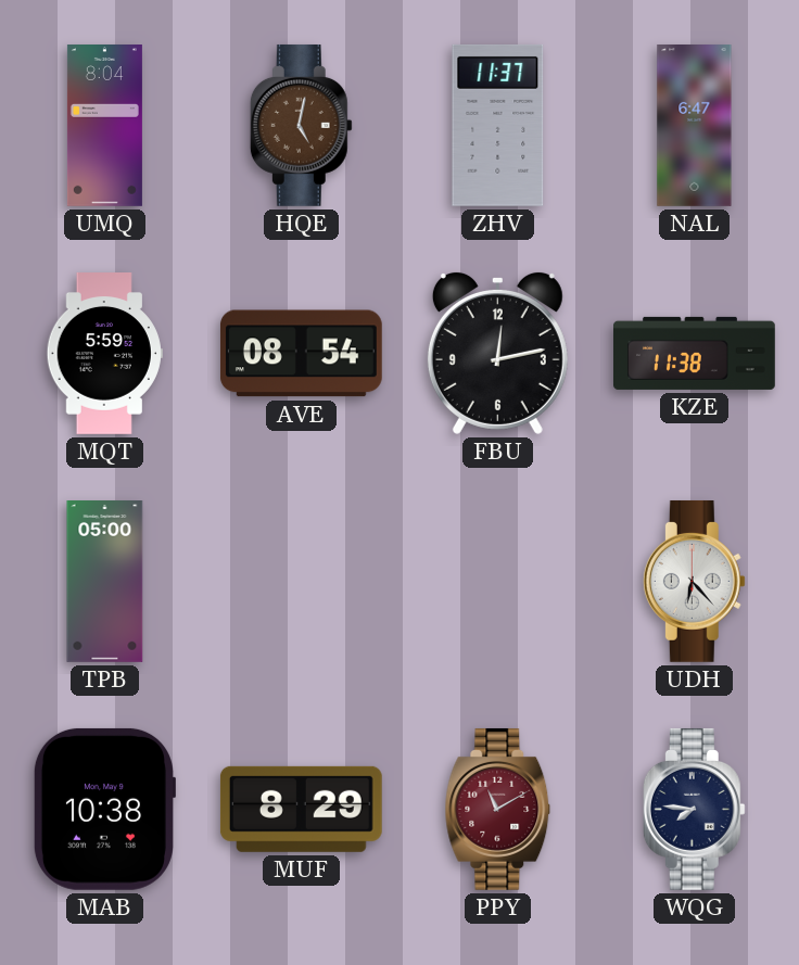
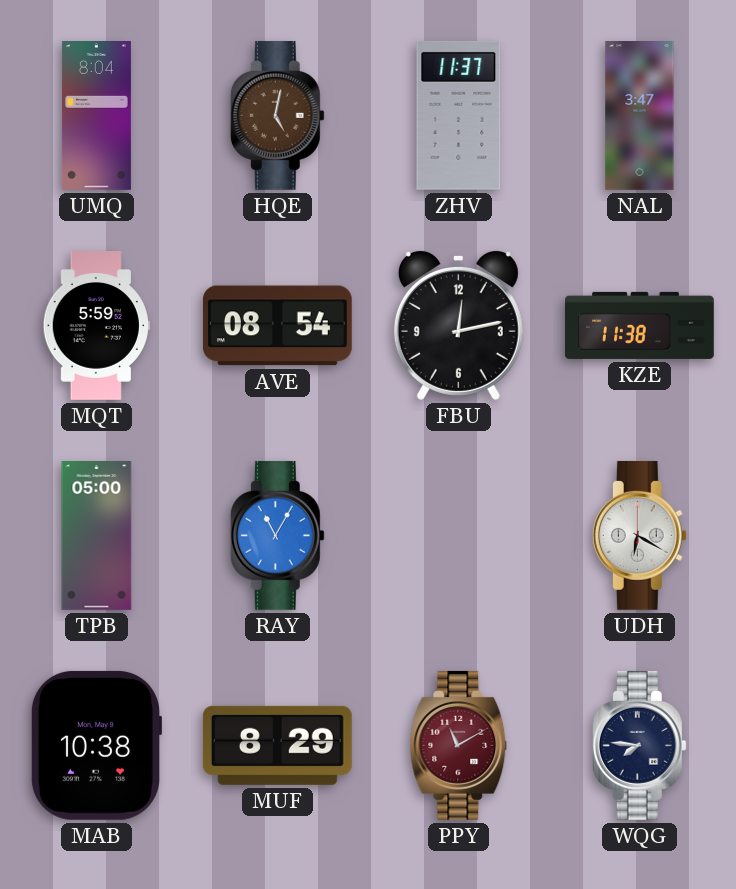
NAL: 6:47 -> 3:47 (640, 116)
RAY: none -> 11:05 (277, 535)
UDH: 6:23 -> 6:20 (639, 535)
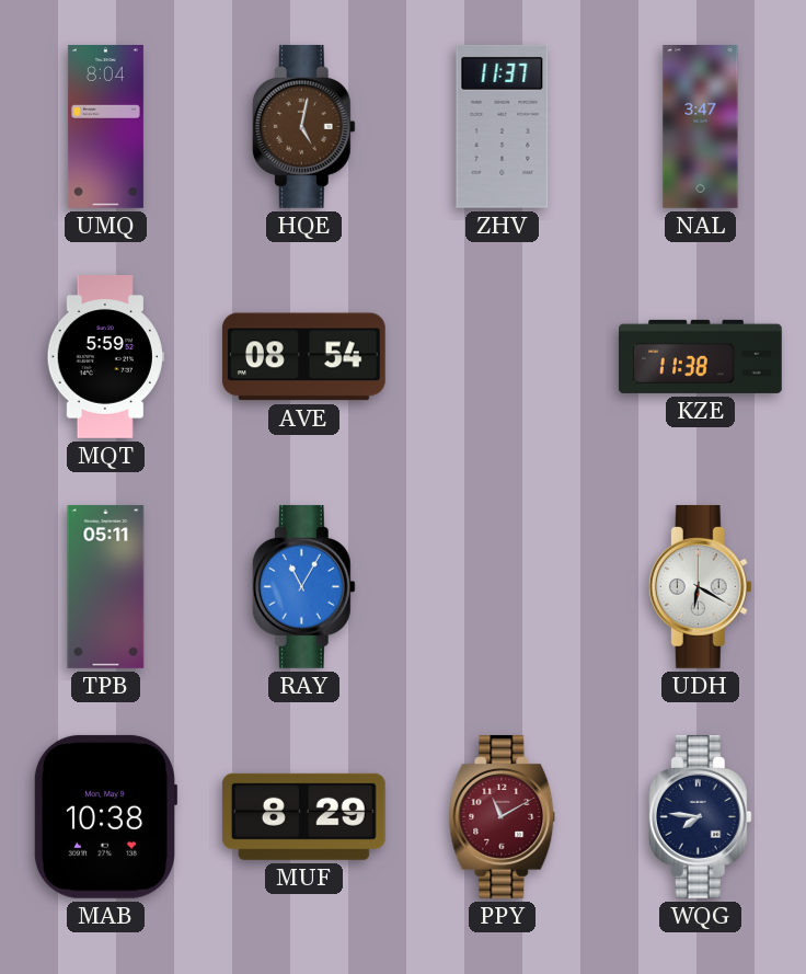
FBU: 12:13 -> none (458, 325)
TPB: 05:00 -> 05:11 (106, 587)
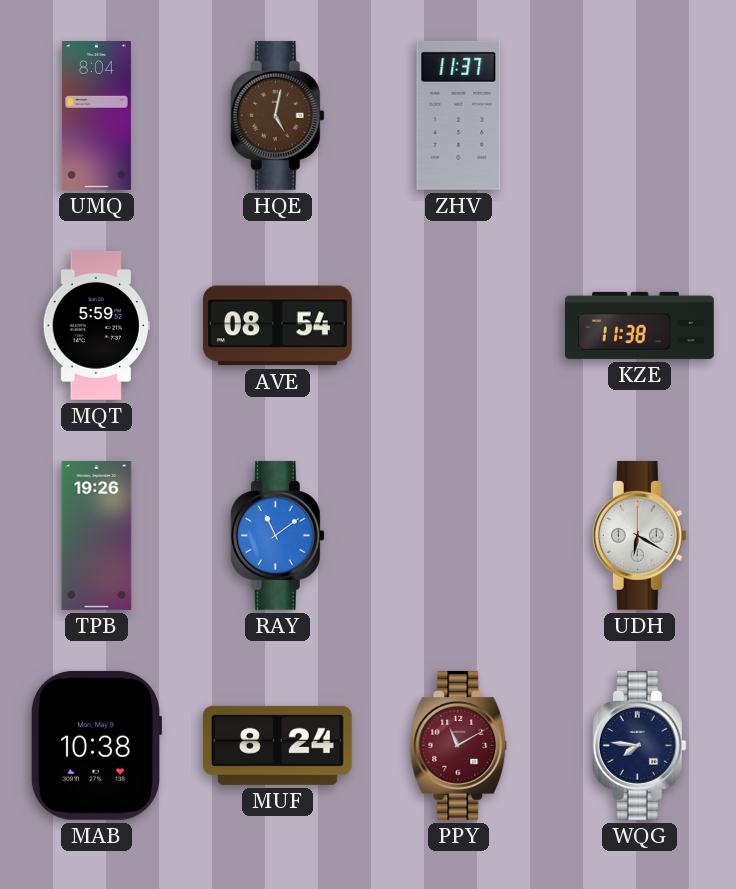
NAL: 3:47 -> none (701, 127)
TPB: 05:11 -> 19:26 (97, 536)
RAY: 11:05 -> 11:09 (277, 535)
MUF: 8:29 -> 8:24 (277, 745)
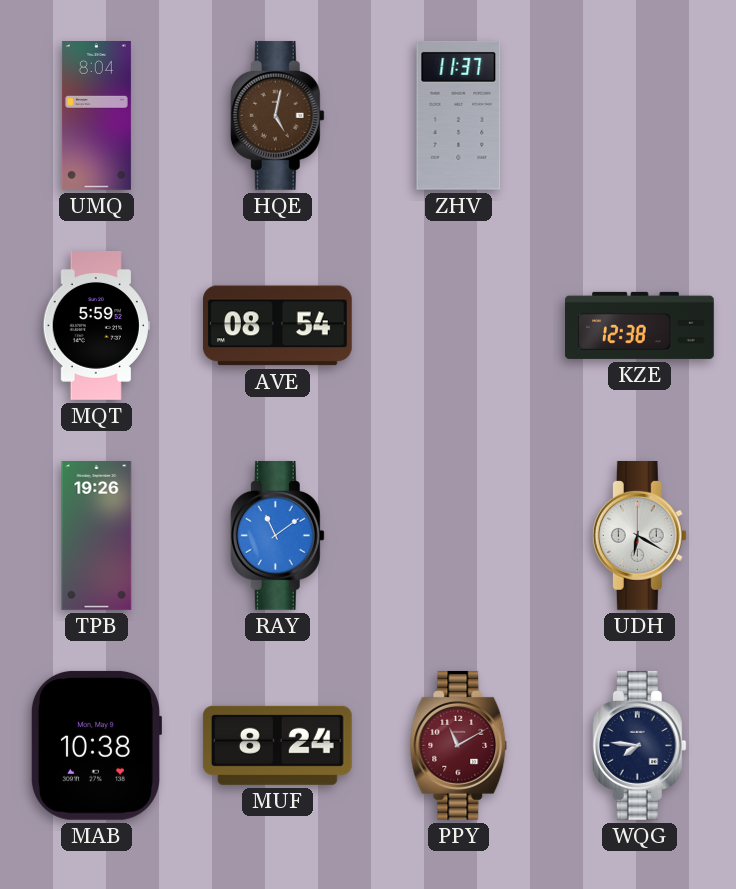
KZE: 11:38 -> 12:38 (640, 325)
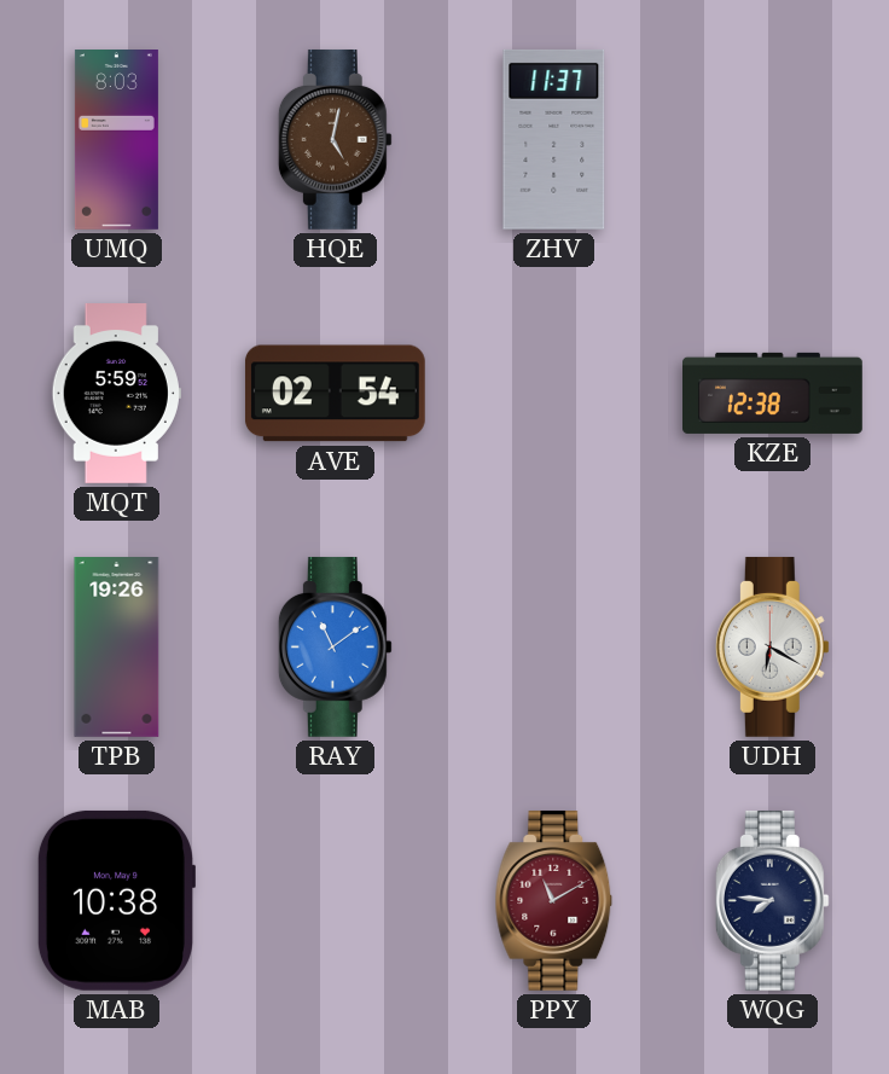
UMQ: 8:04 -> 8:03 (116, 140)
AVE: 08:54 -> 02:54 (335, 394)
MUF: 8:24 -> none (277, 745)
